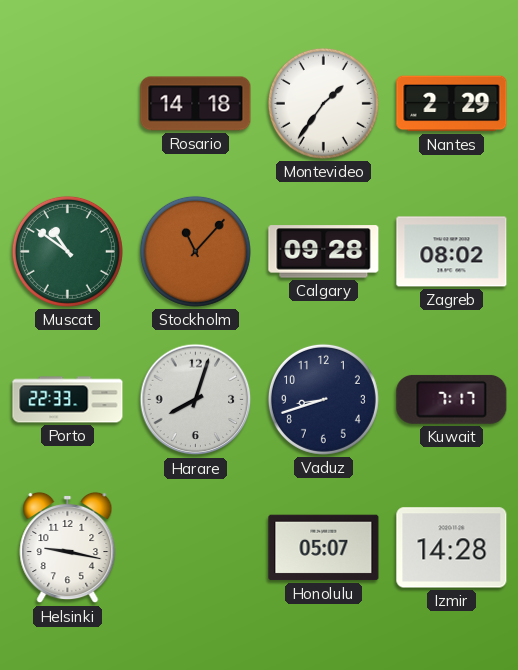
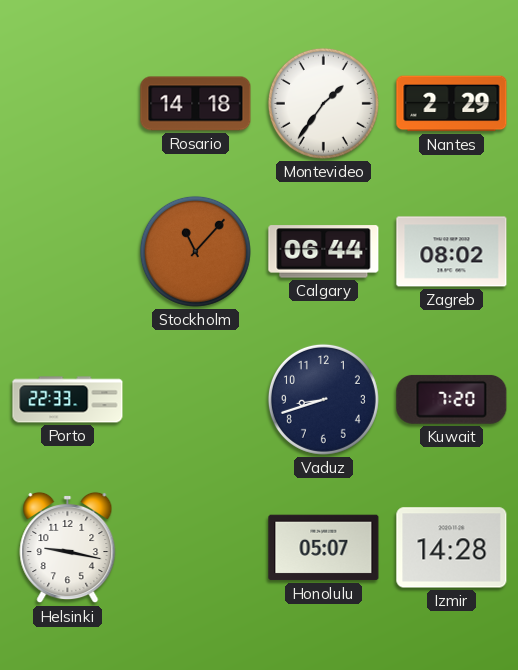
Muscat: 10:51 -> none (67, 251)
Calgary: 09:28 -> 06:44 (324, 252)
Harare: 8:03 -> none (196, 400)
Kuwait: 7:17 -> 7:20 (452, 399)
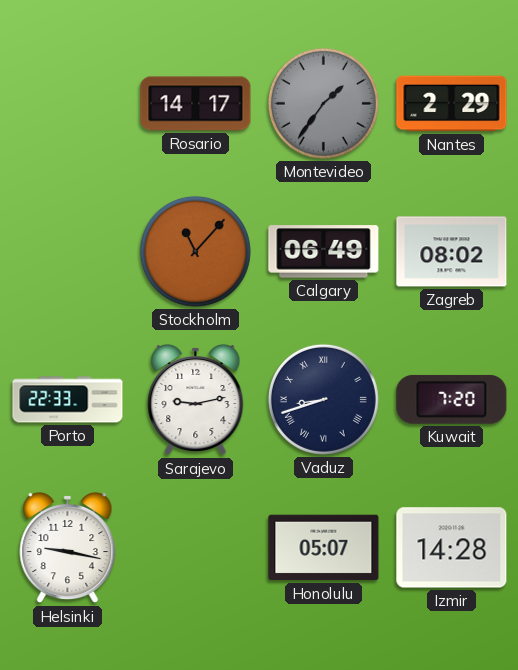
Rosario: 14:18 -> 14:17 (196, 104)
Montevideo dial: white -> grey (323, 103)
Calgary: 06:44 -> 06:49 (324, 252)
Sarajevo: none -> 9:13 (196, 400)
Vaduz numerals: Arabic -> Roman (323, 399)
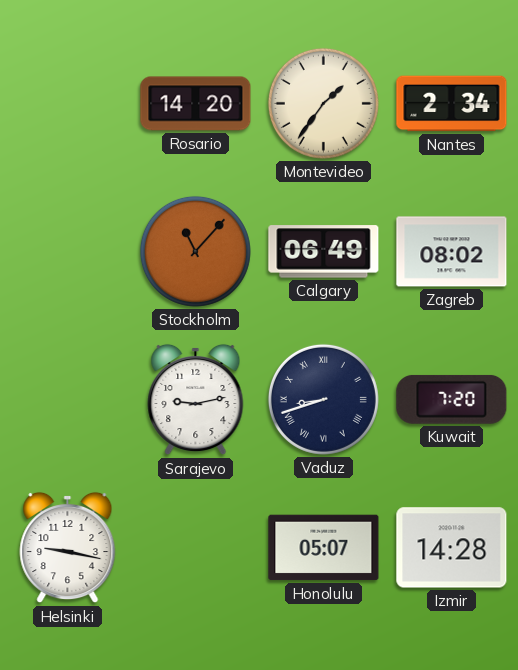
Rosario: 14:17 -> 14:20 (196, 104)
Montevideo dial: grey -> cream (323, 103)
Nantes: 2:29 -> 2:34 (452, 104)
Porto: 22:33 -> none (68, 400)
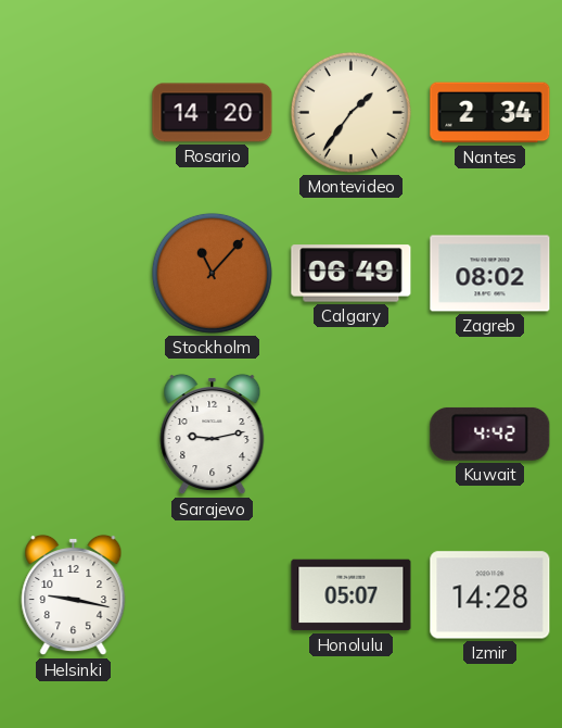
Vaduz: 8:42 -> none (323, 399)
Kuwait: 7:20 -> 4:42 (490, 434)
